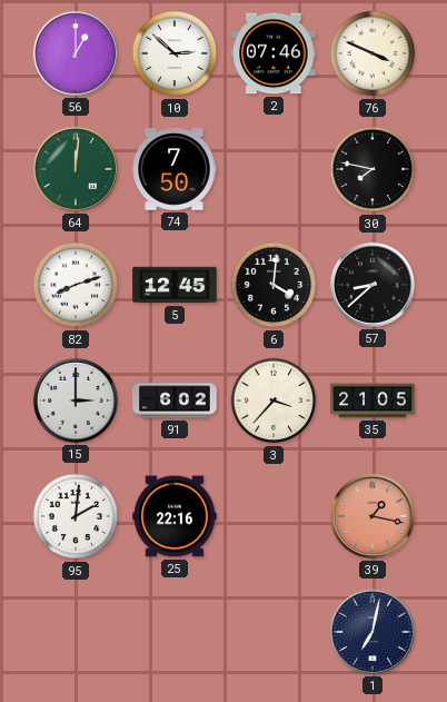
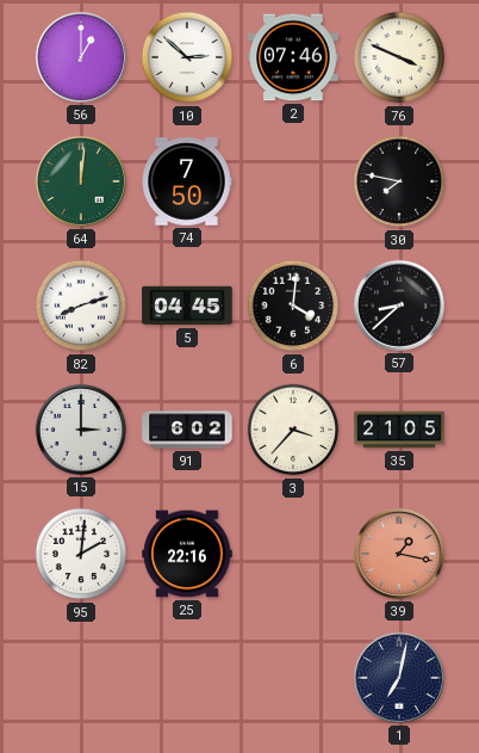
5: 12:45 -> 04:45 (187, 305)
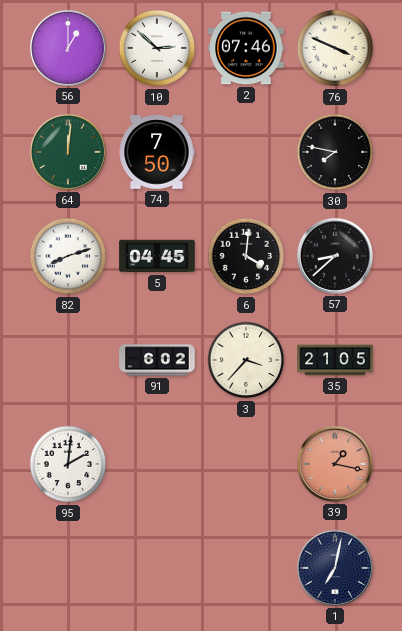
15: 3:00 -> none (81, 430)
25: 22:16 -> none (187, 554)
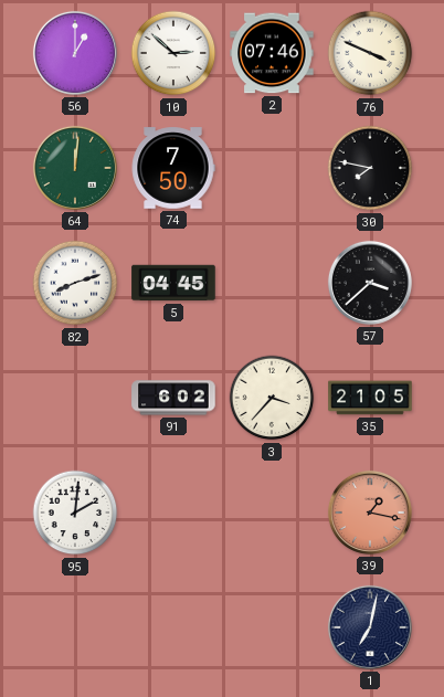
6: 4:01 -> none (246, 256)
57: 8:38 -> 3:38 (370, 283)
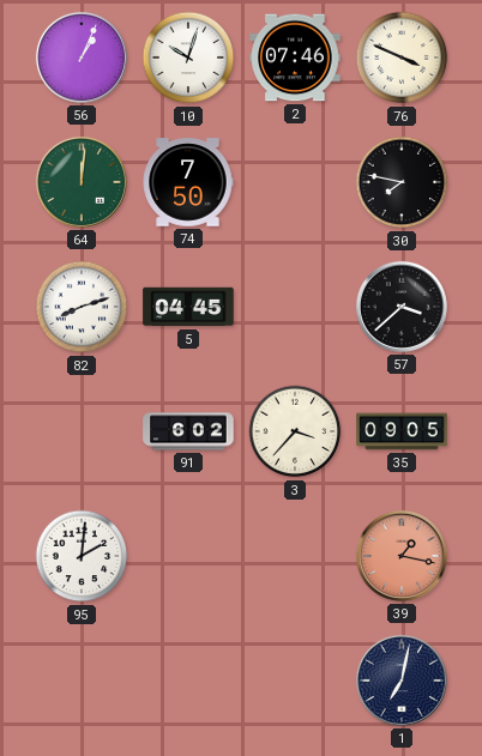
56: 1:00 -> 1:04 (82, 58)
10: 2:52 -> 10:03 (188, 58)
35: 21:05 -> 09:05 (402, 431)
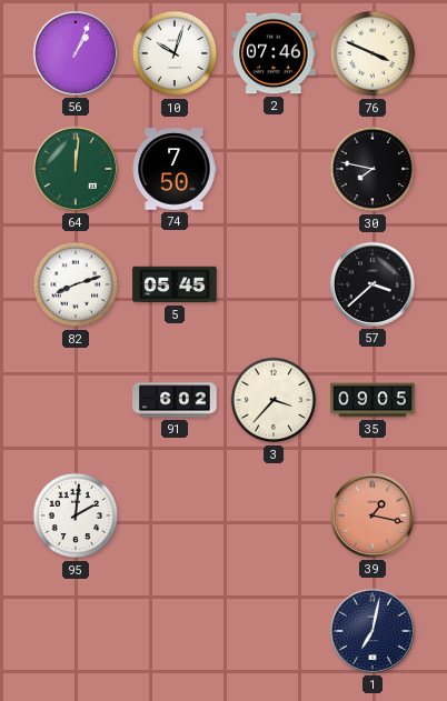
5: 04:45 -> 05:45 (175, 284)
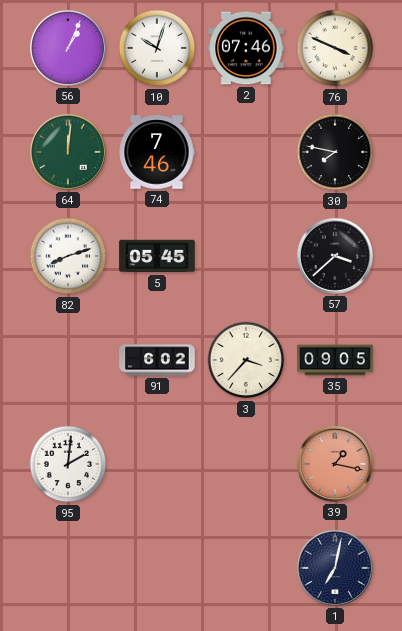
74: 7:50 -> 7:46 (157, 152)
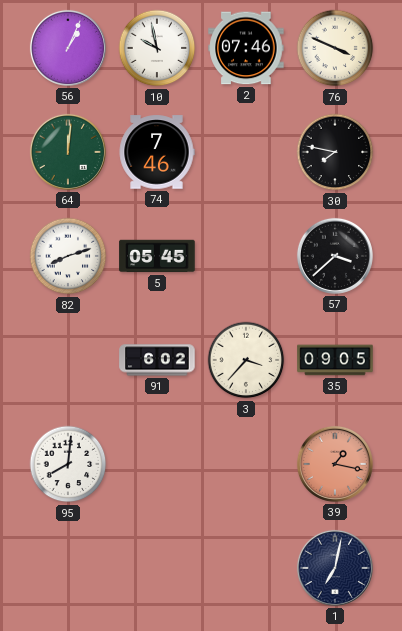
10: 10:03 -> 9:58 (157, 48)
95: 2:01 -> 8:01 (68, 464)
